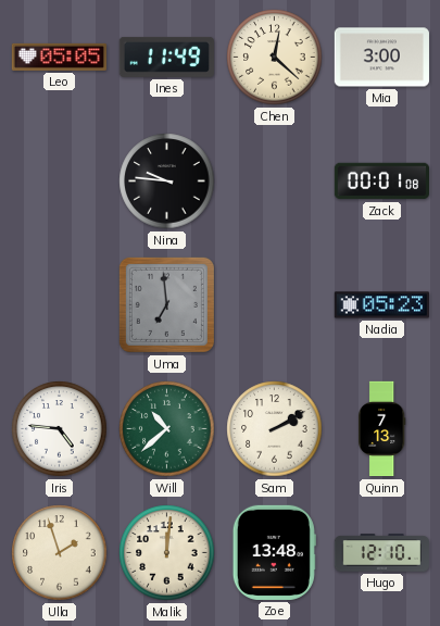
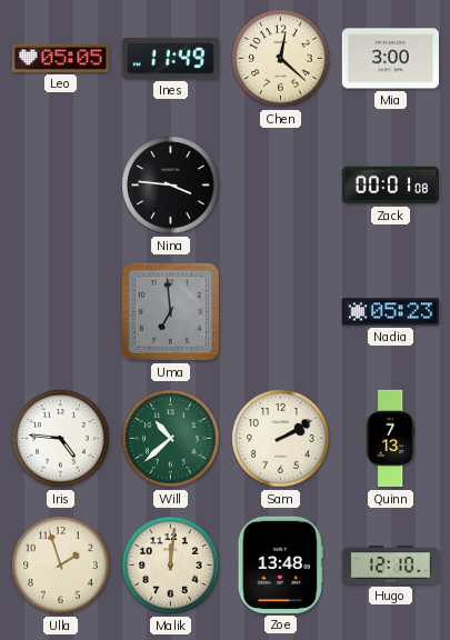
Nina: 9:46 -> 3:46 (171, 186)
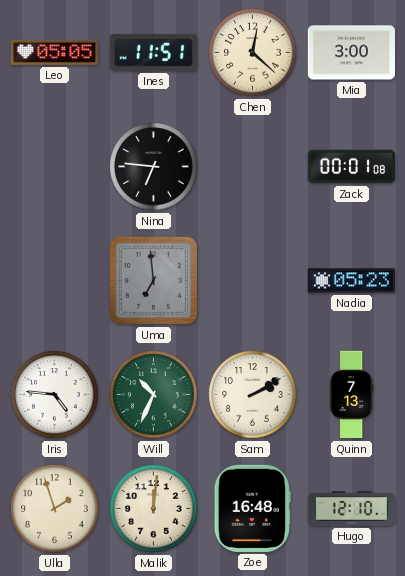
Ines: 11:49 -> 11:51 (153, 52)
Nina: 3:46 -> 6:46 (154, 167)
Will: 10:38 -> 10:34 (154, 395)
Zoe: 13:48 -> 16:48 (252, 508)
